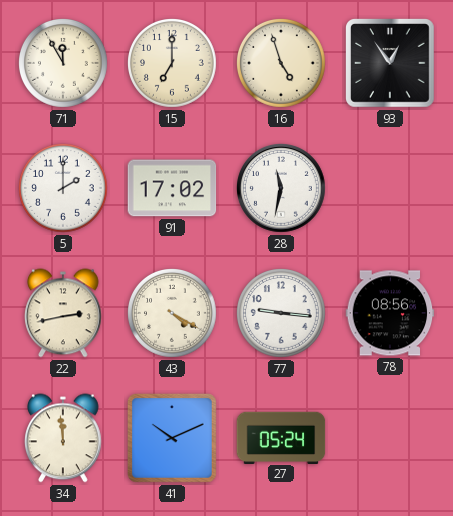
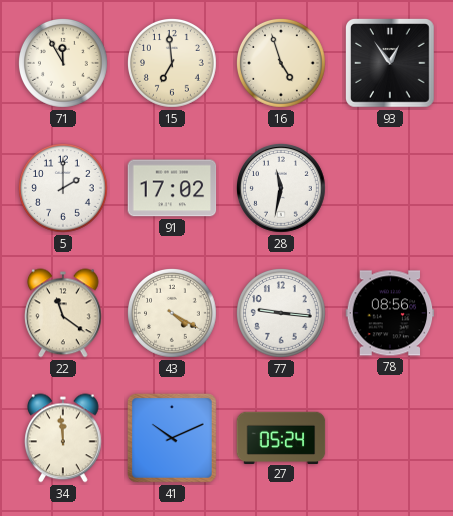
15: 7:00 -> 6:59 (173, 64)
22: 2:43 -> 11:21 (64, 313)
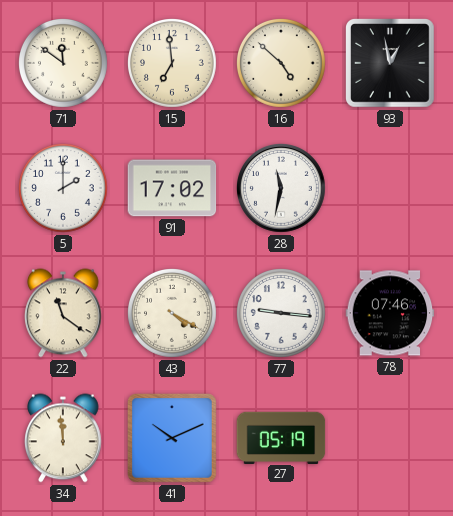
71: 11:55 -> 11:51 (64, 64)
16: 4:57 -> 4:52 (282, 64)
93: 12:54 -> 12:58 (390, 63)
78: 08:56 -> 07:46 (390, 313)
27: 05:24 -> 05:19 (281, 437)
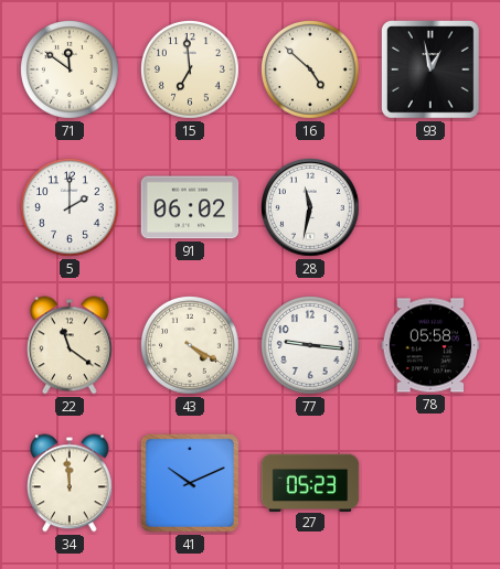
91: 17:02 -> 06:02 (190, 207)
78: 07:46 -> 05:58 (430, 345)
27: 05:19 -> 05:23 (310, 482)
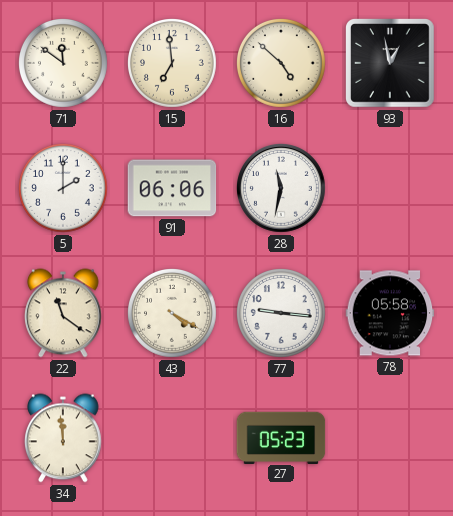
91: 06:02 -> 06:06 (172, 188)
41: 10:11 -> none (190, 483)
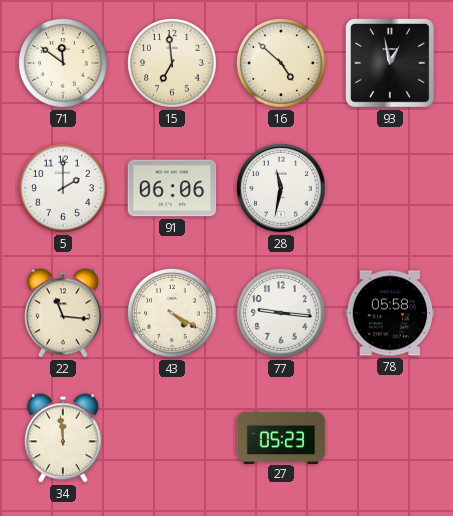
22: 11:21 -> 11:16 (64, 313)
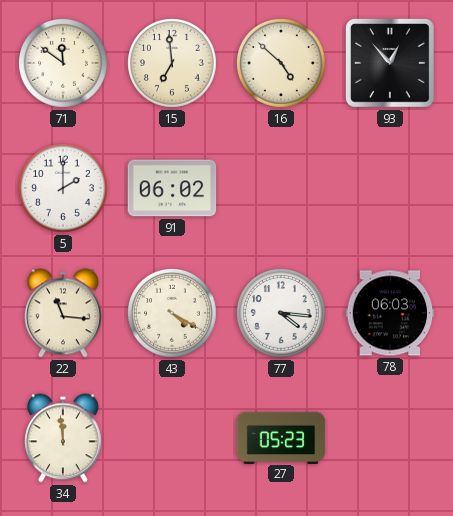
93: 12:58 -> 12:53 (390, 63)
91: 06:06 -> 06:02 (172, 188)
28: 11:32 -> none (282, 189)
77: 9:16 -> 4:16 (282, 314)
78: 05:58 -> 06:03 (390, 313)
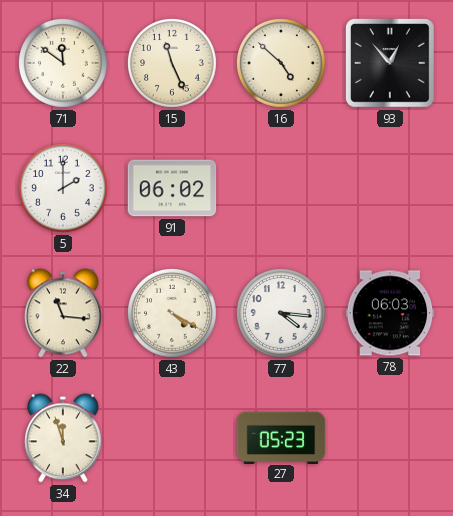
15: 6:59 -> 11:26 (173, 64)
34: 11:59 -> 11:57 (64, 438)
